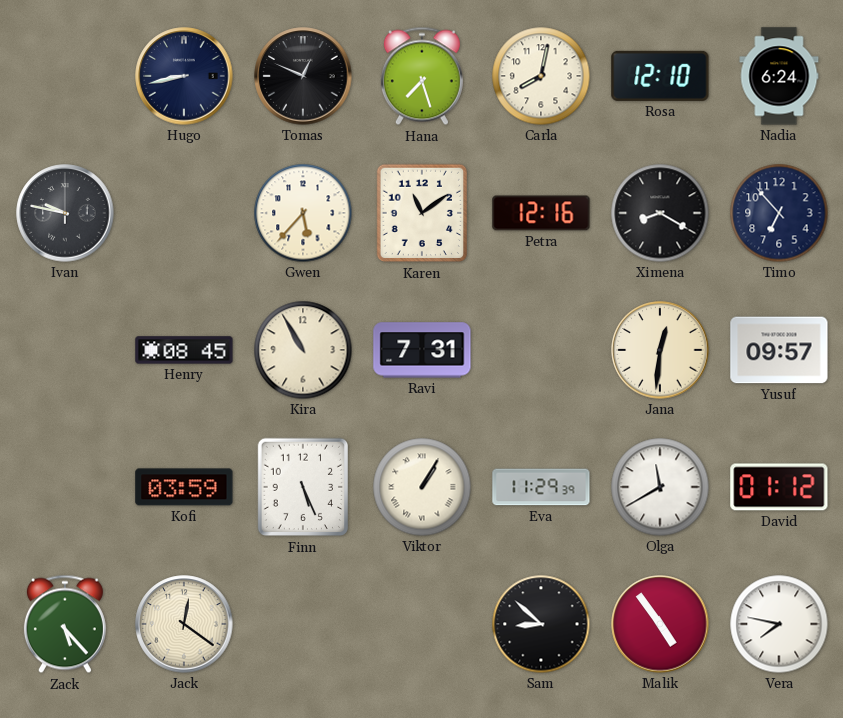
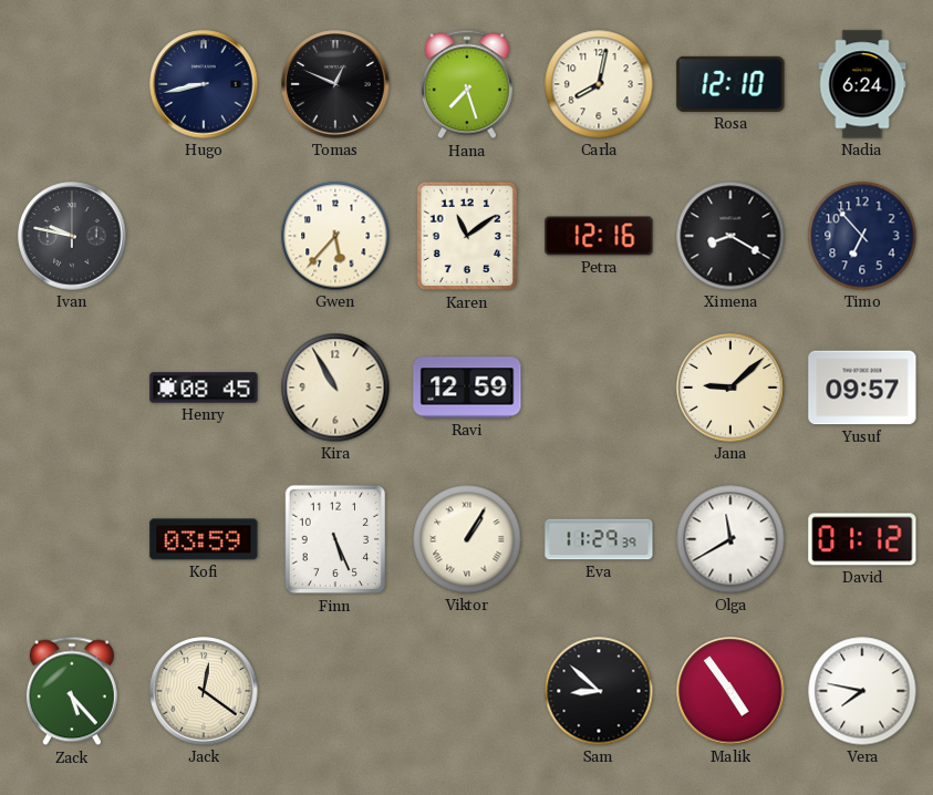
Ravi: 7:31 -> 12:59 (467, 388)
Jana: 12:31 -> 9:08 (730, 388)
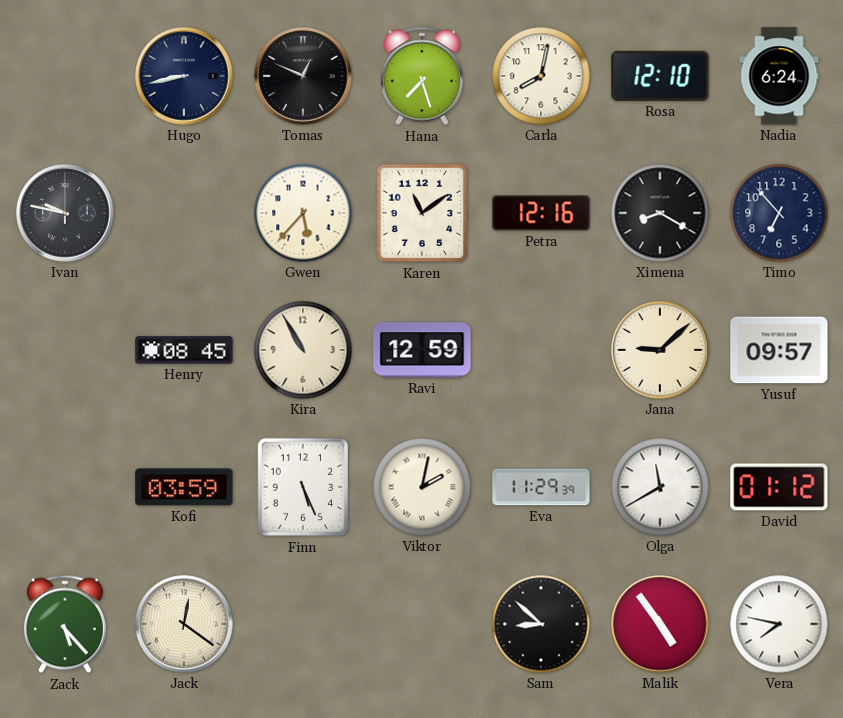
Viktor: 1:05 -> 2:02 (422, 487)
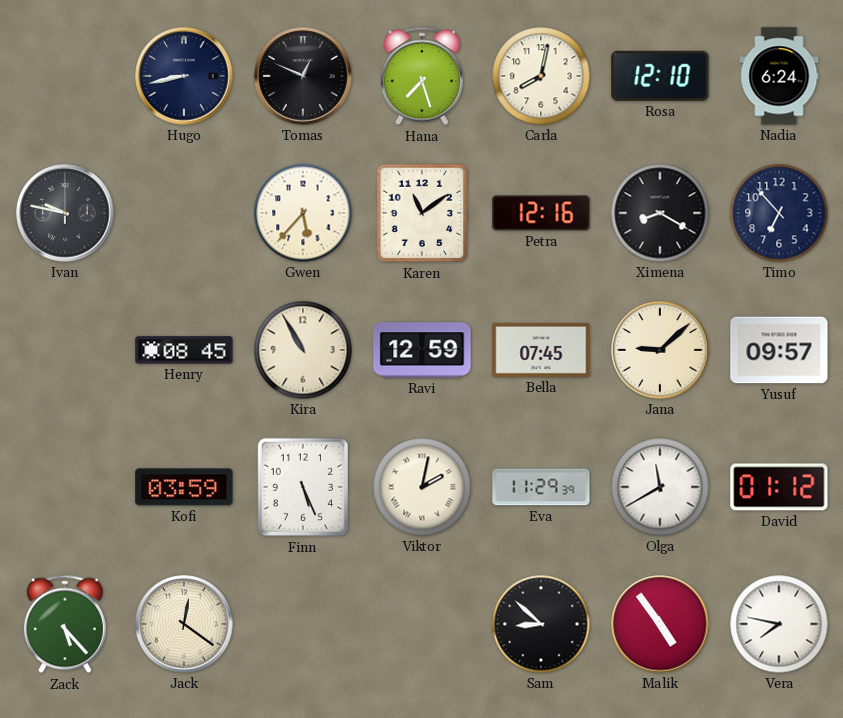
Bella: none -> 07:45 (541, 350)
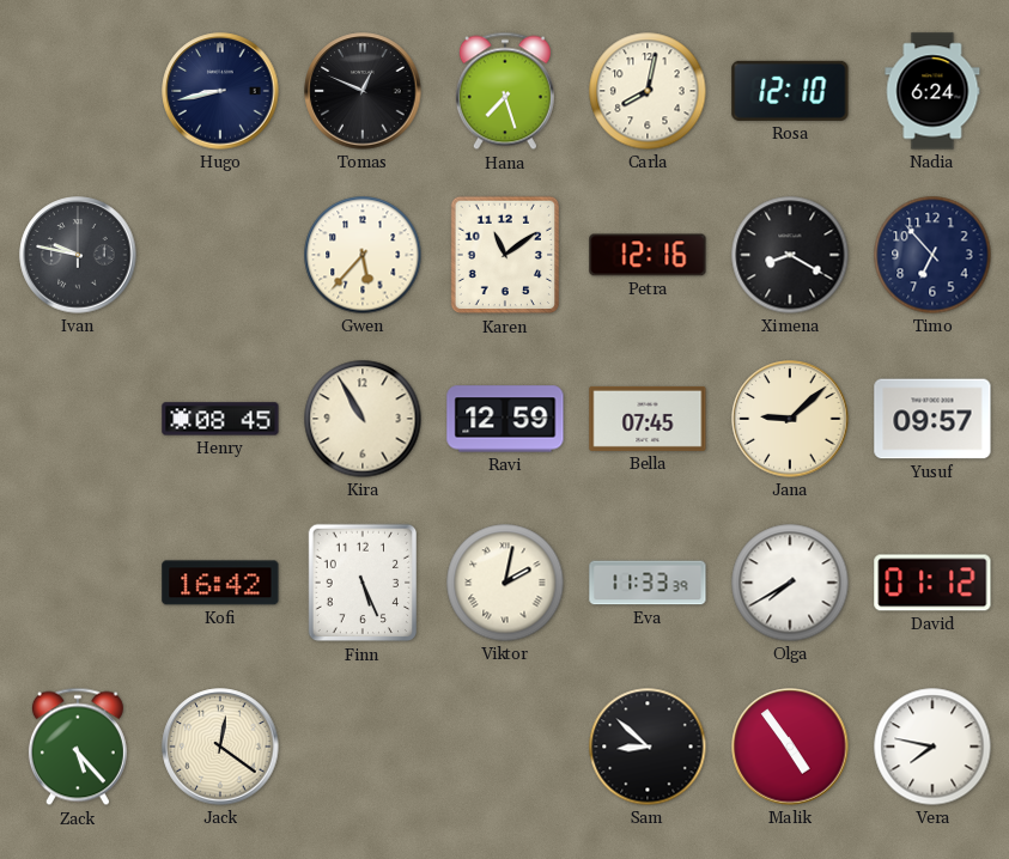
Kofi: 03:59 -> 16:42 (220, 583)
Eva: 11:29 -> 11:33 (648, 583)
Olga: 11:40 -> 7:40 (790, 583)
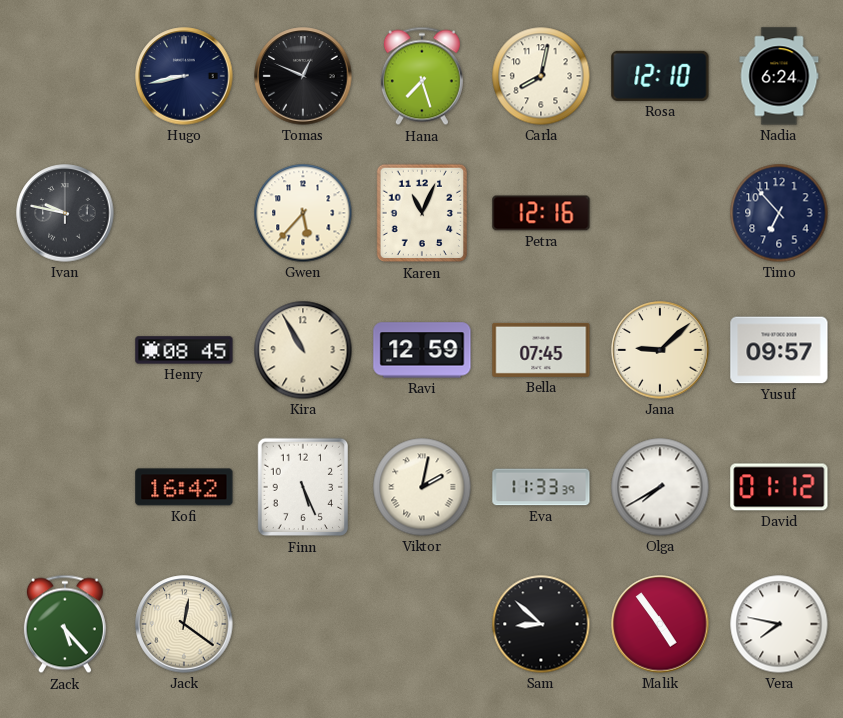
Karen: 11:09 -> 11:04 (421, 213)
Ximena: 8:20 -> none (790, 255)
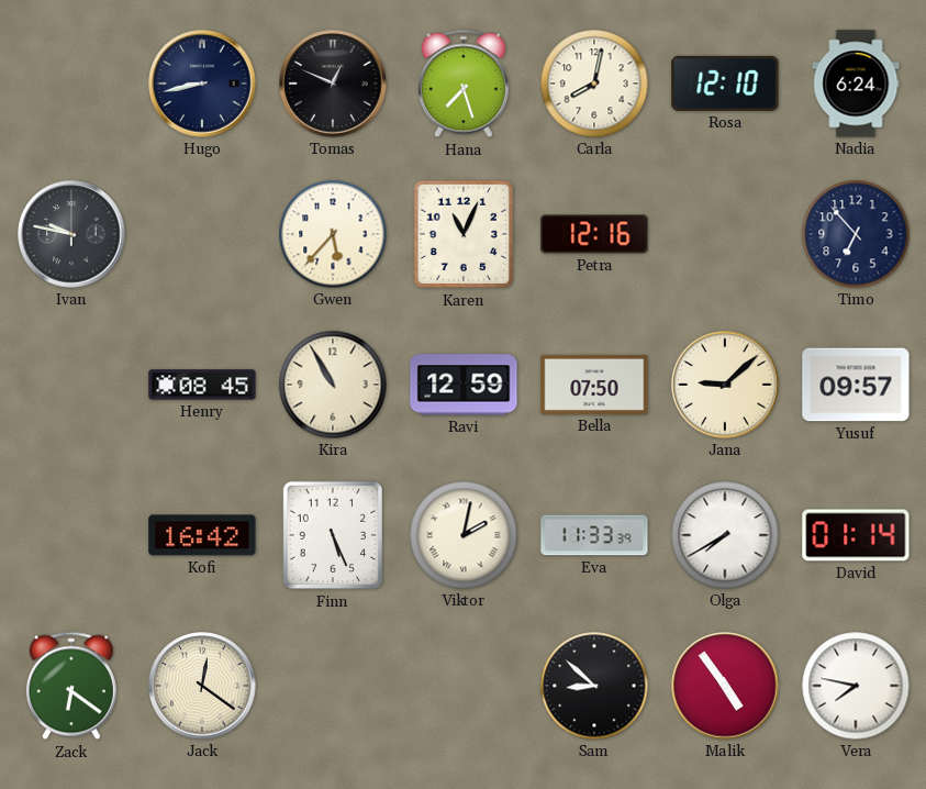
Bella: 07:45 -> 07:50 (594, 385)
David: 01:12 -> 01:14 (856, 535)
Zack: 5:23 -> 6:21 (71, 686)
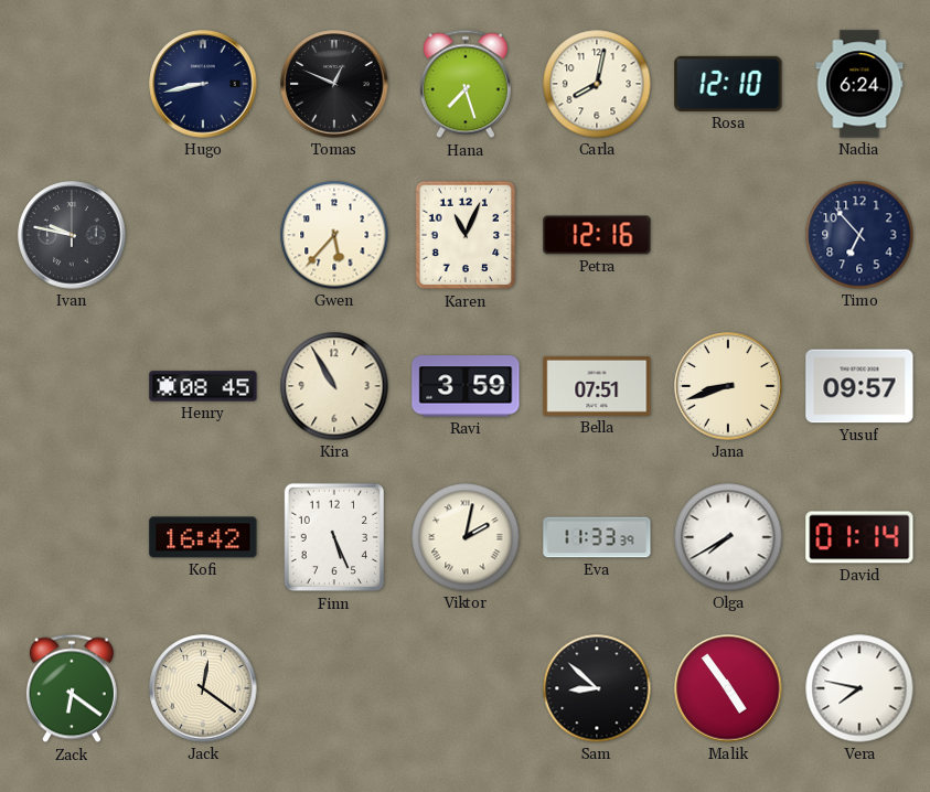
Ravi: 12:59 -> 3:59 (466, 386)
Bella: 07:50 -> 07:51 (597, 386)
Jana: 9:08 -> 8:42 (728, 386)
